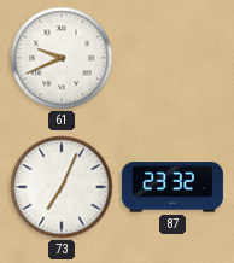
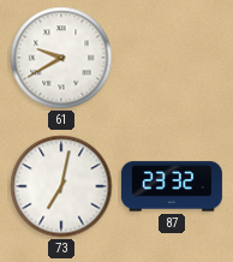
61: 9:41 -> 9:40 (61, 58)
73: 7:04 -> 7:02 (61, 186)
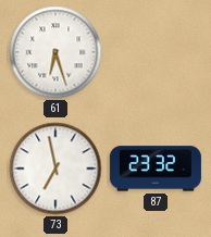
61: 9:40 -> 6:27 (55, 52)
73: 7:02 -> 6:58 (55, 169)
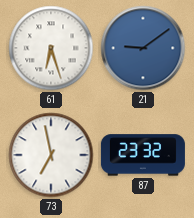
21: none -> 9:09 (143, 48)
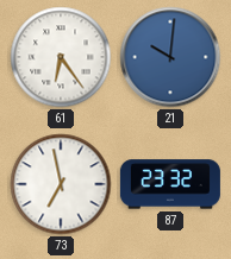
61: 6:27 -> 6:24 (61, 57)
21: 9:09 -> 10:01 (170, 57)
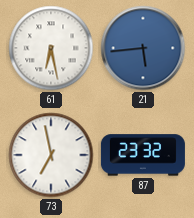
61: 6:24 -> 6:28 (51, 48)
21: 10:01 -> 5:44 (143, 48)
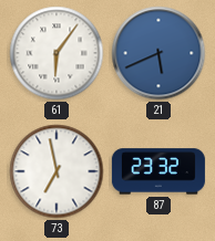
61: 6:28 -> 6:06 (57, 53)
21: 5:44 -> 5:41 (158, 53)
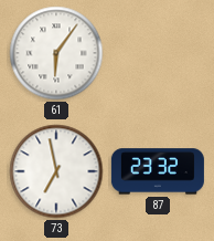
21: 5:41 -> none (158, 53)
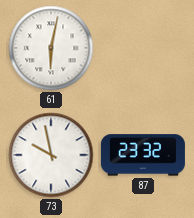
61: 6:06 -> 6:02 (51, 48)
73: 6:58 -> 9:58 (51, 155)
